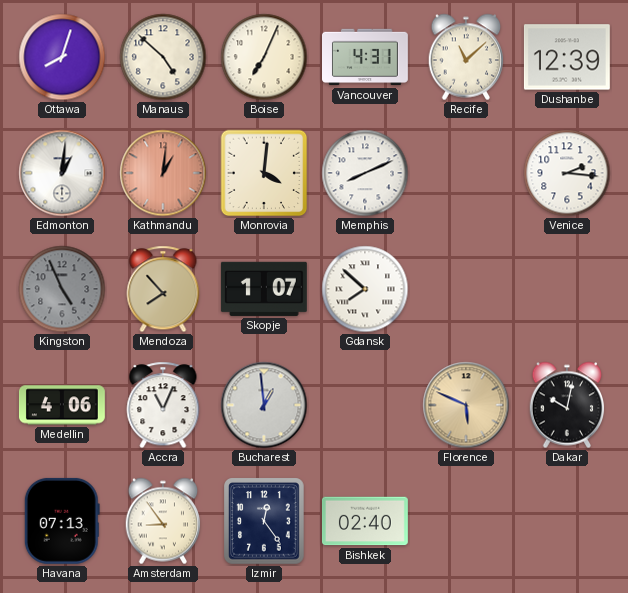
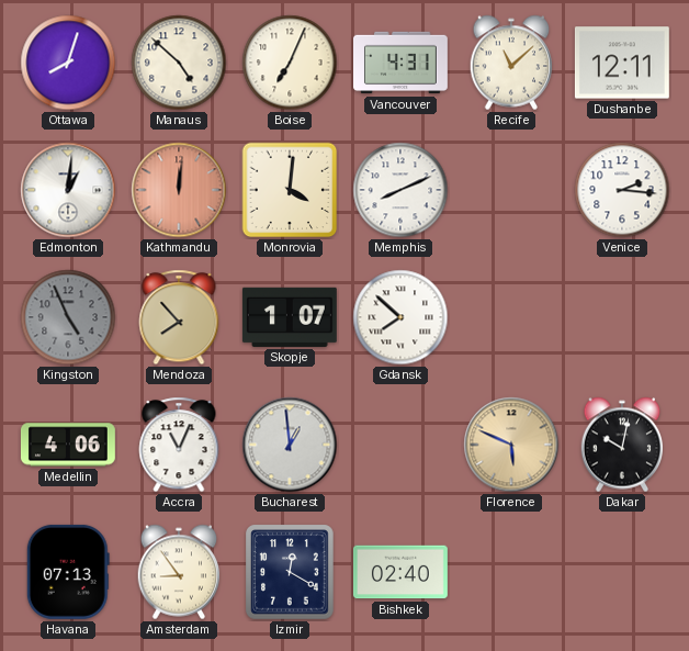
Dushanbe: 12:39 -> 12:11 (622, 63)
Kathmandu: 1:01 -> 12:01 (179, 190)
Izmir: 12:24 -> 12:20 (290, 572)
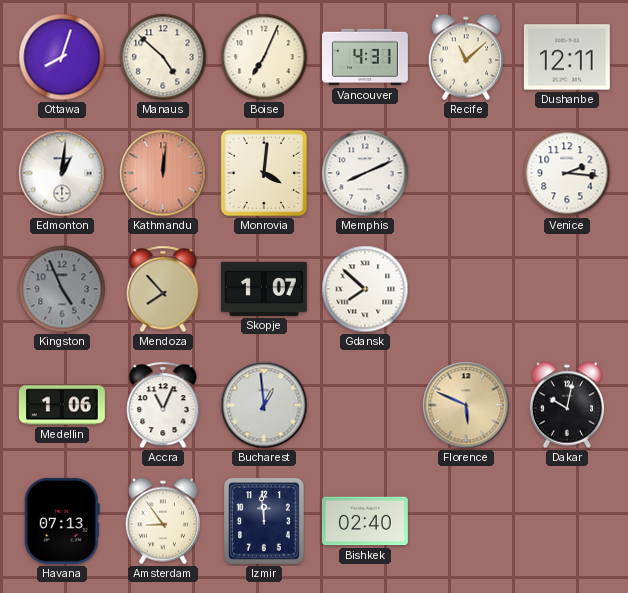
Medellin: 4:06 -> 1:06 (62, 405)
Izmir: 12:20 -> 11:59 (264, 521)
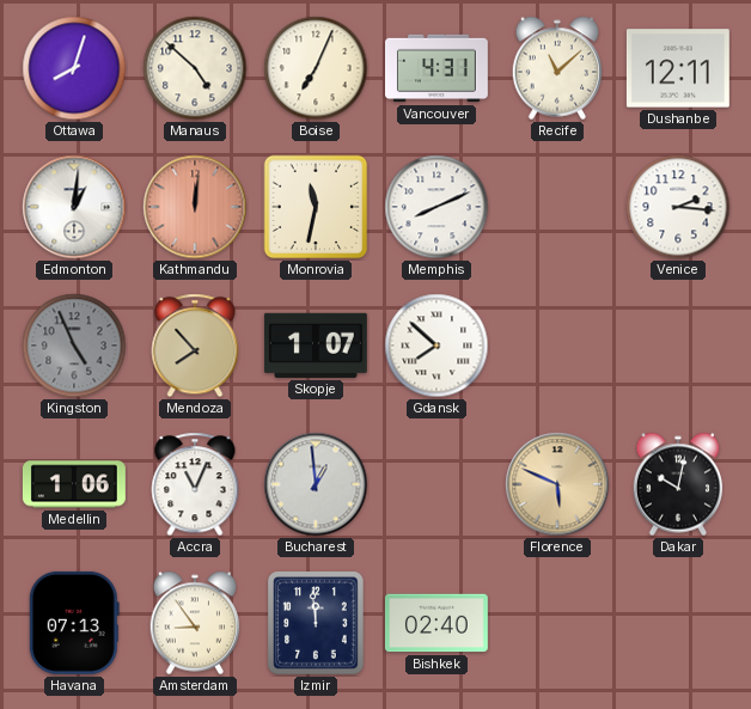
Monrovia: 4:01 -> 11:32 (316, 207)
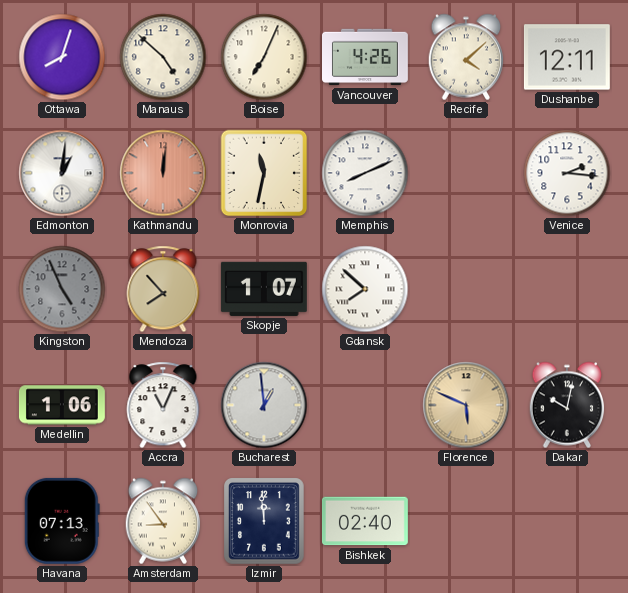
Vancouver: 4:31 -> 4:26 (366, 57)
Recife: 11:08 -> 4:08 (466, 57)
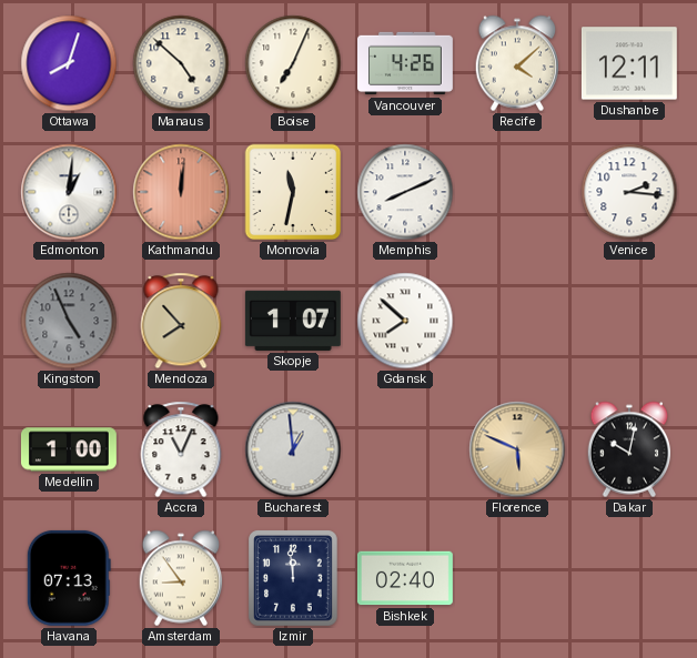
Medellin: 1:06 -> 1:00 (69, 449)
